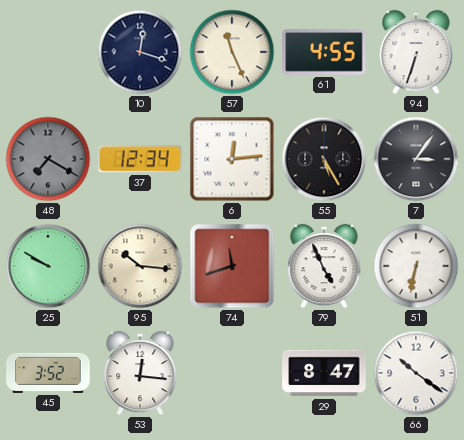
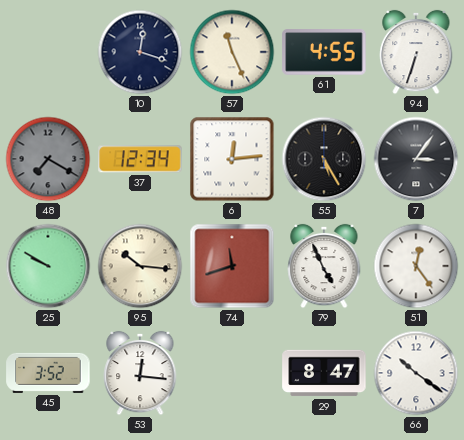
51: 6:32 -> 12:24 (416, 266)
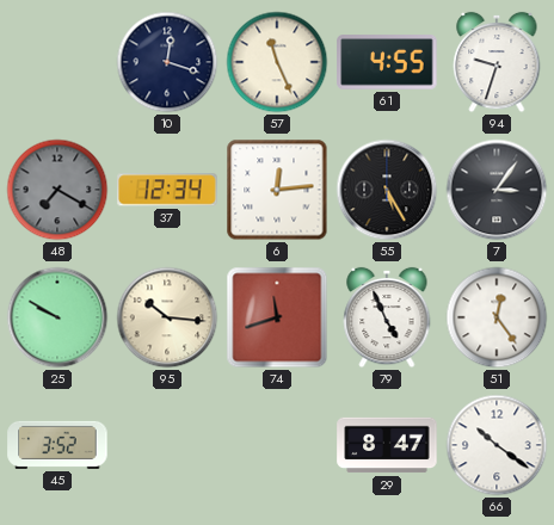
94: 6:33 -> 9:33 (497, 62)
53: 12:16 -> none (140, 373)
